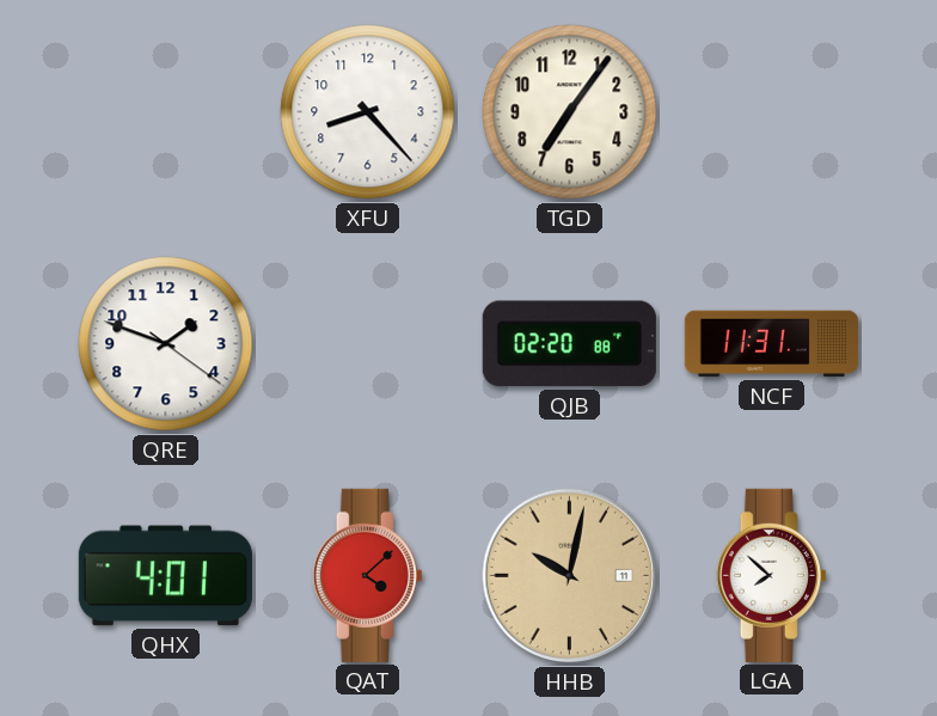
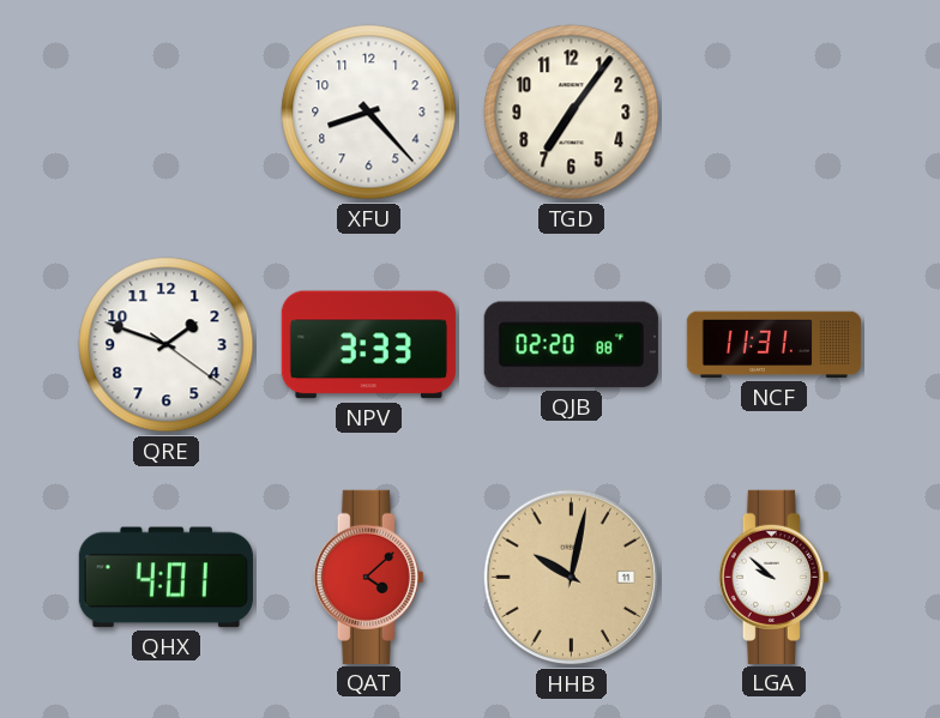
NPV: none -> 3:33 (368, 345)
LGA: 7:52 -> 9:52 (773, 577)
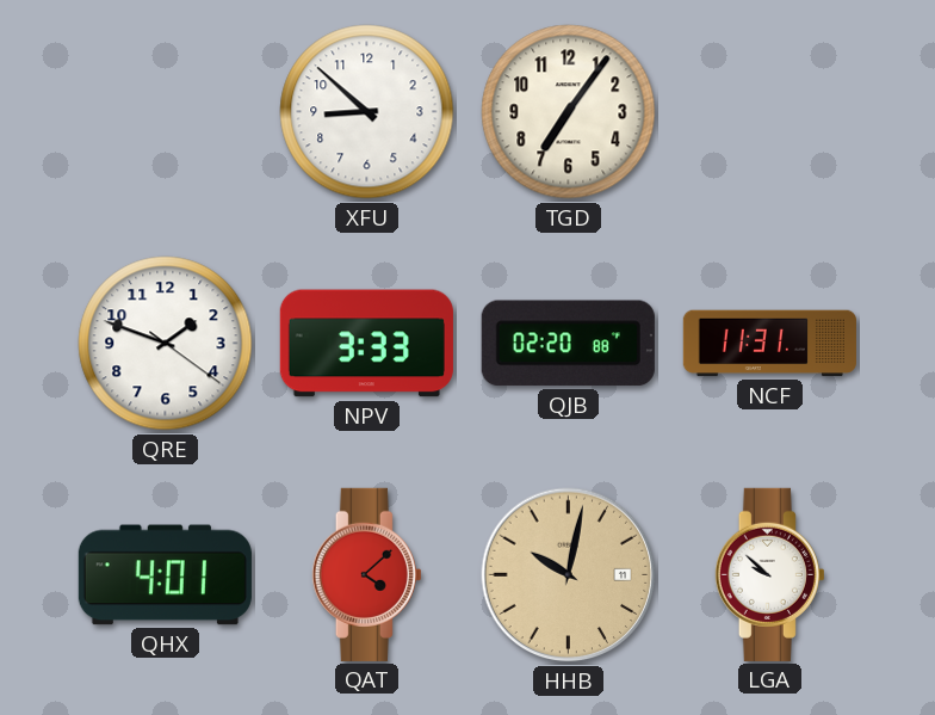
XFU: 8:23 -> 8:52 (367, 112)
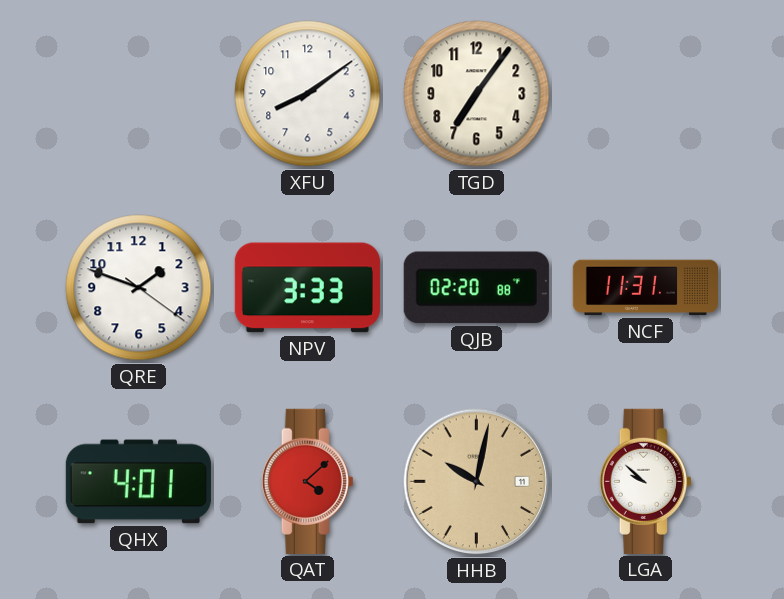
XFU: 8:52 -> 8:09 (308, 94)
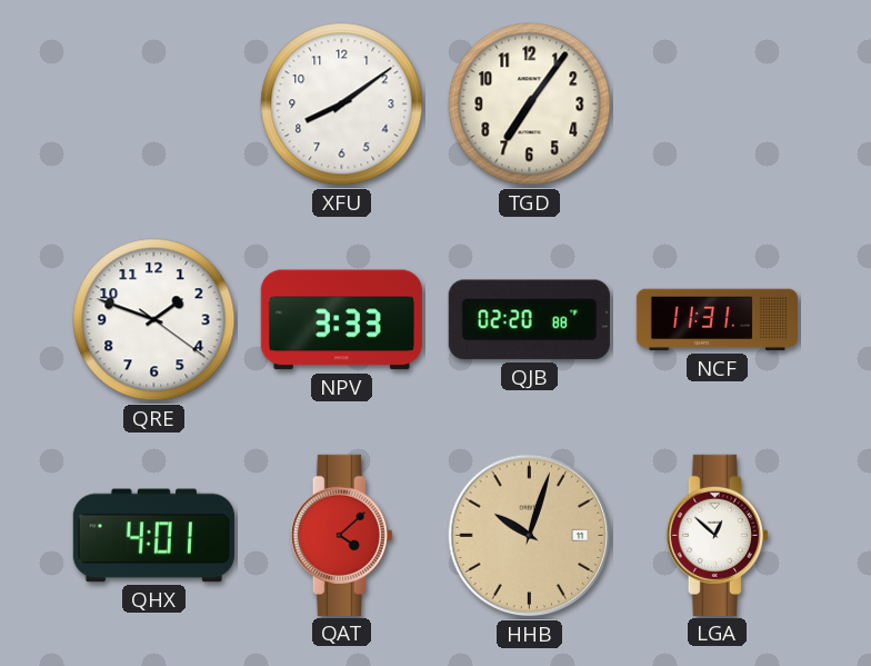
HHB: 10:02 -> 10:03 (530, 536)
LGA: 9:52 -> 12:52 (717, 535)
